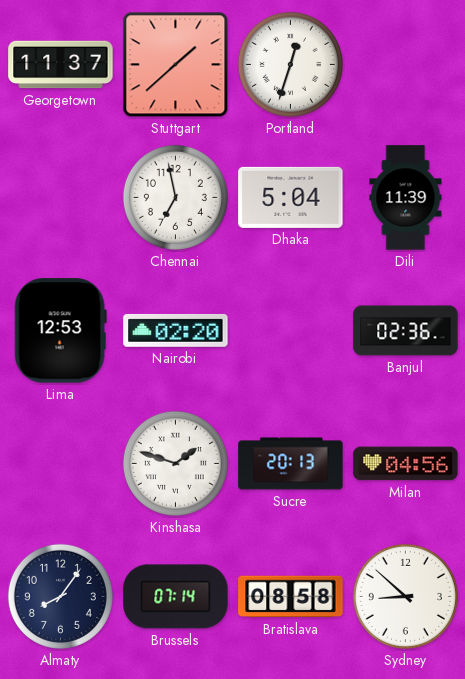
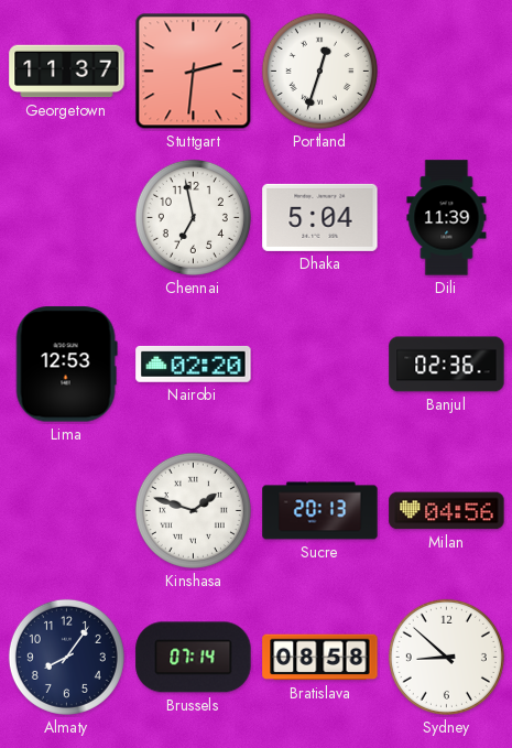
Stuttgart: 1:38 -> 2:31 (194, 72)
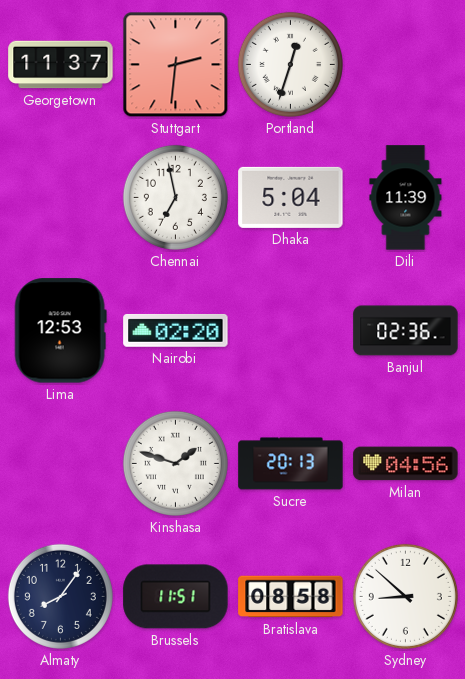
Brussels: 07:14 -> 11:51 (176, 597)
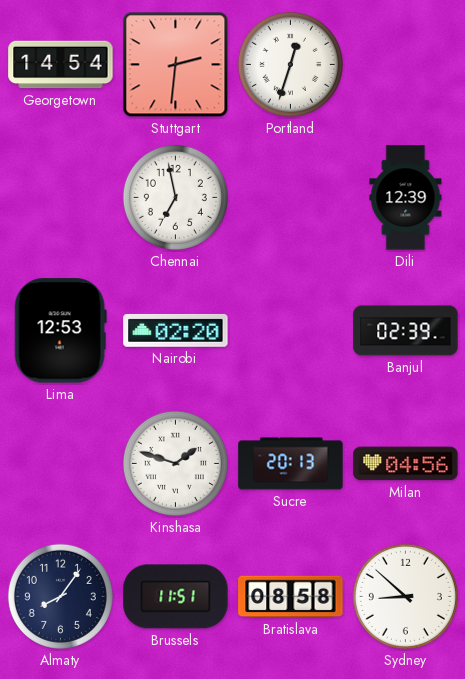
Georgetown: 11:37 -> 14:54 (61, 65)
Dhaka: 5:04 -> none (291, 197)
Dili: 11:39 -> 12:39 (406, 198)
Banjul: 02:36 -> 02:39 (406, 331)
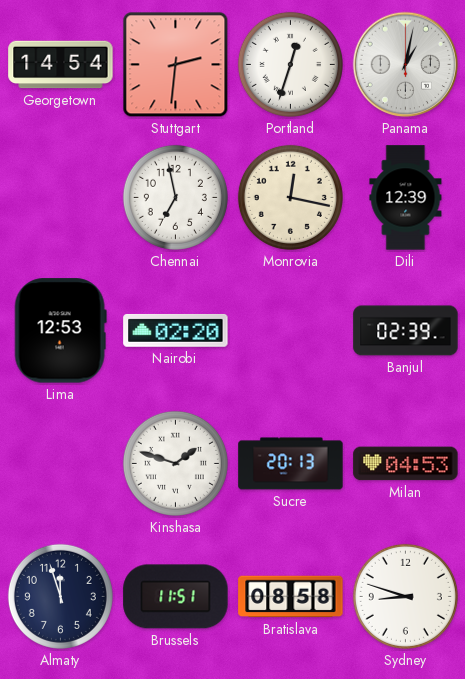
Panama: none -> 1:02 (406, 65)
Monrovia: none -> 12:17 (290, 197)
Milan: 04:56 -> 04:53 (406, 464)
Almaty: 8:06 -> 11:57 (60, 596)
Sydney: 8:52 -> 8:48 (405, 596)
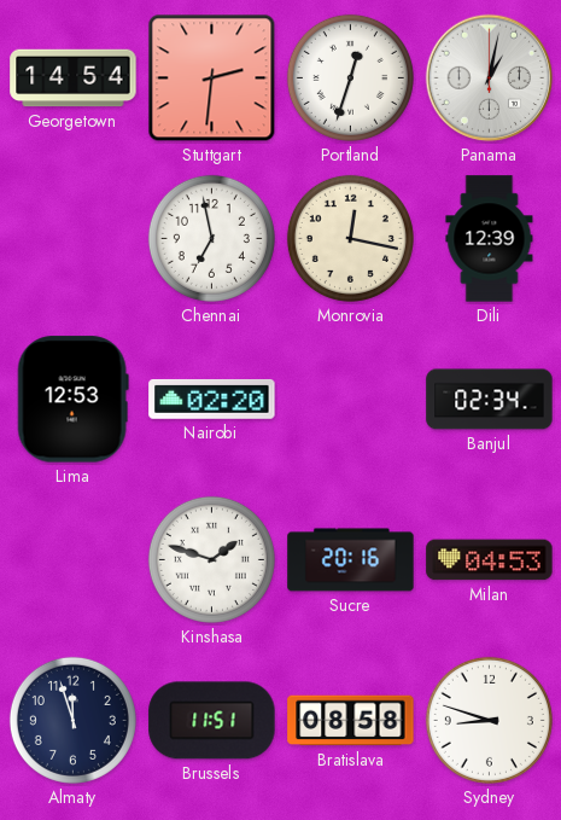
Banjul: 02:39 -> 02:34 (490, 400)
Sucre: 20:13 -> 20:16 (351, 560)
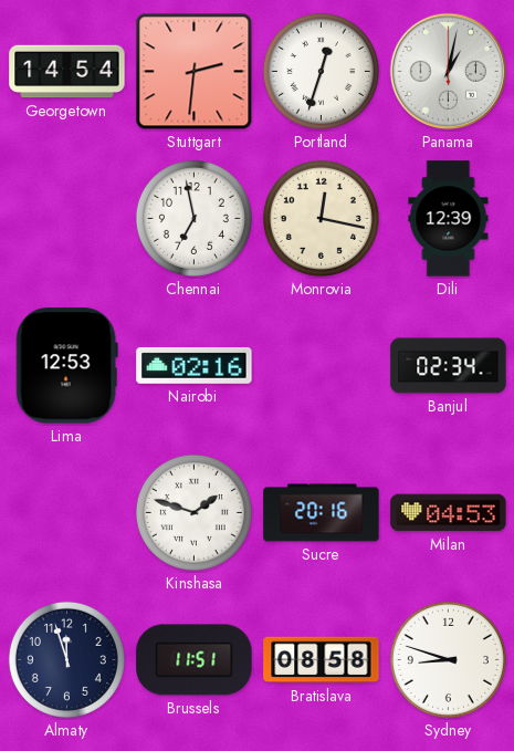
Nairobi: 02:20 -> 02:16 (195, 366)
